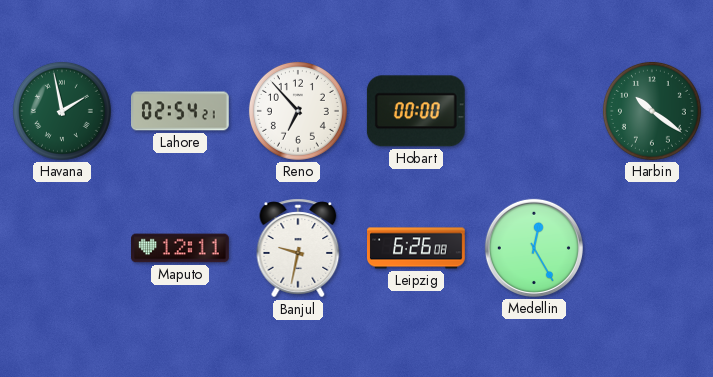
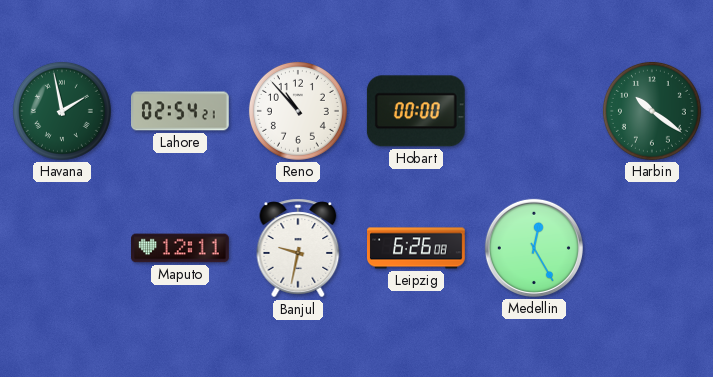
Reno: 6:53 -> 10:53 (298, 111)
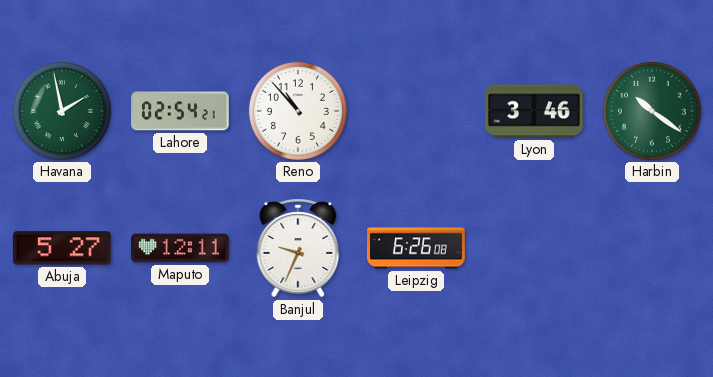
Hobart: 00:00 -> none (416, 111)
Lyon: none -> 3:46 (535, 111)
Abuja: none -> 5:27 (62, 248)
Banjul: 9:32 -> 9:34 (298, 248)
Medellin: 12:25 -> none (534, 248)
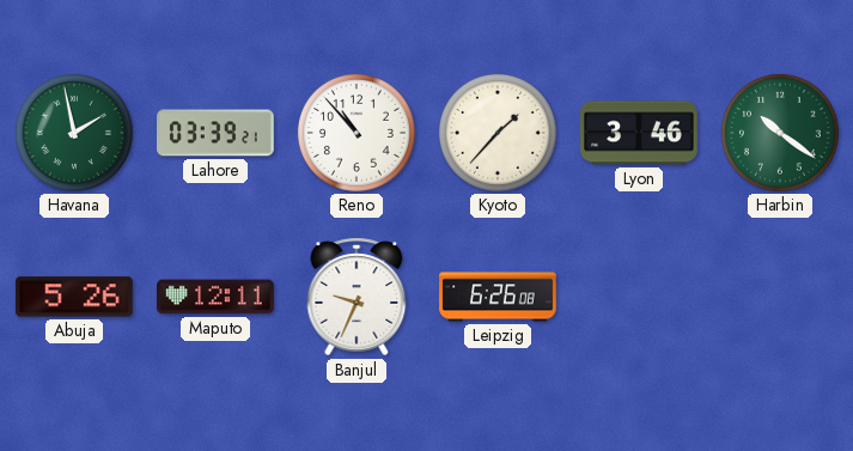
Lahore: 02:54 -> 03:39 (217, 133)
Kyoto: none -> 1:37 (498, 133)
Abuja: 5:27 -> 5:26 (74, 297)
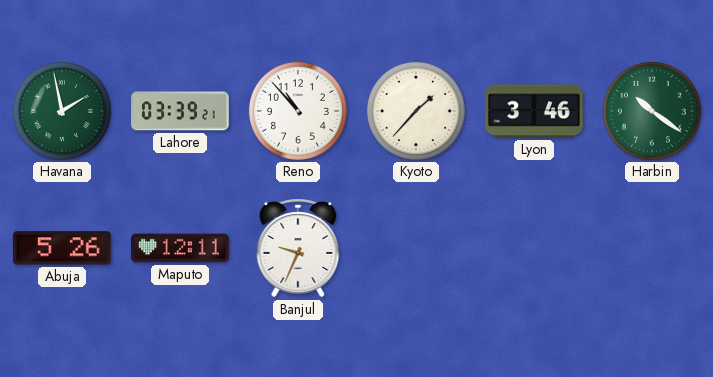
Leipzig: 6:26 -> none (499, 297)
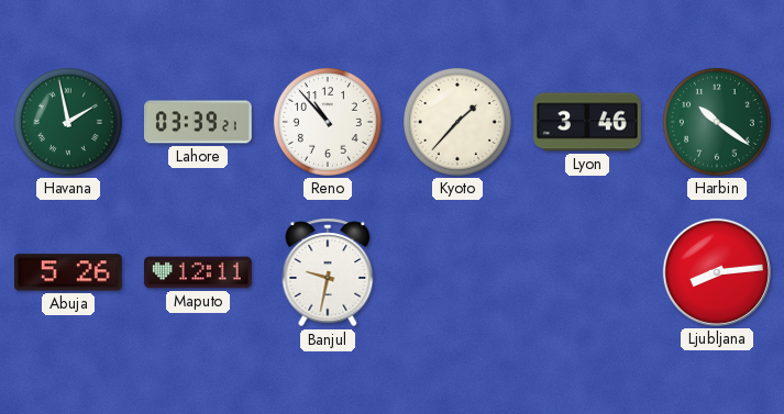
Banjul: 9:34 -> 9:32 (328, 272)
Ljubljana: none -> 8:14 (717, 272)
